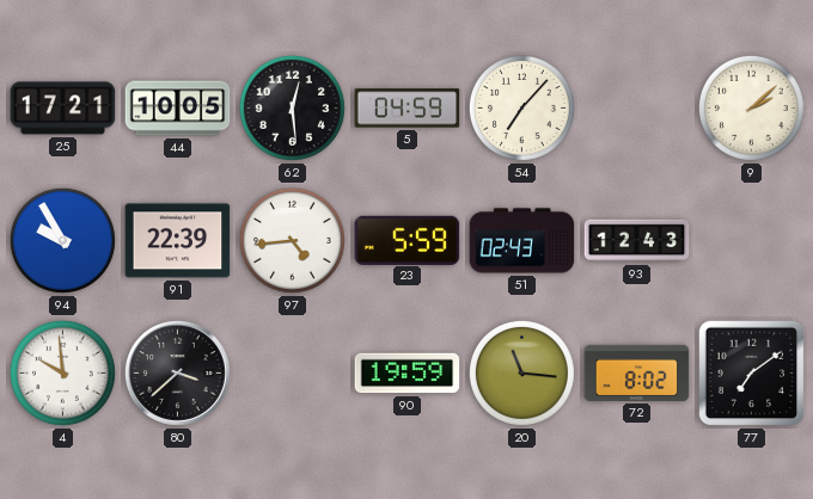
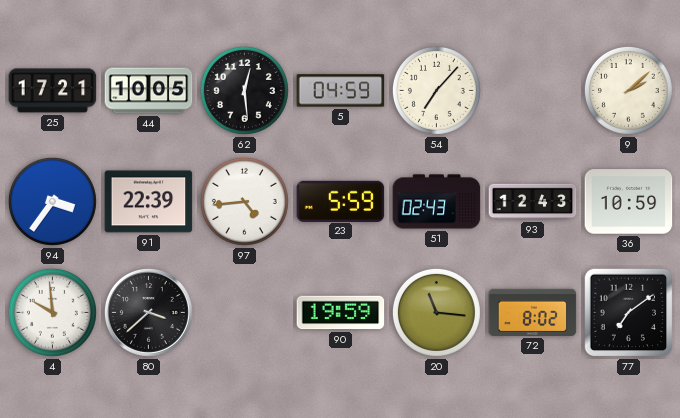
94: 9:55 -> 3:36 (52, 201)
36: none -> 10:59 (629, 202)
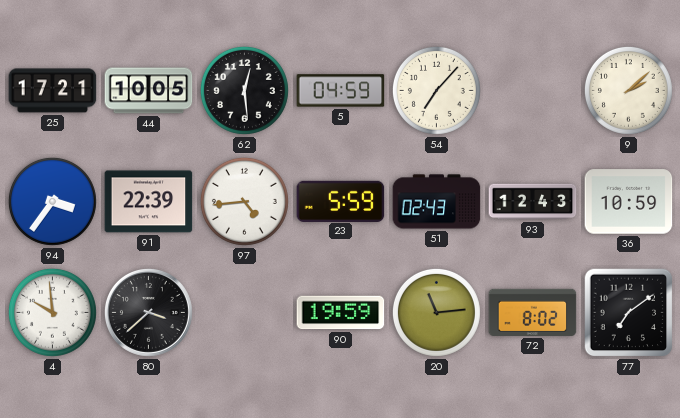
20: 11:16 -> 11:14 (436, 312)
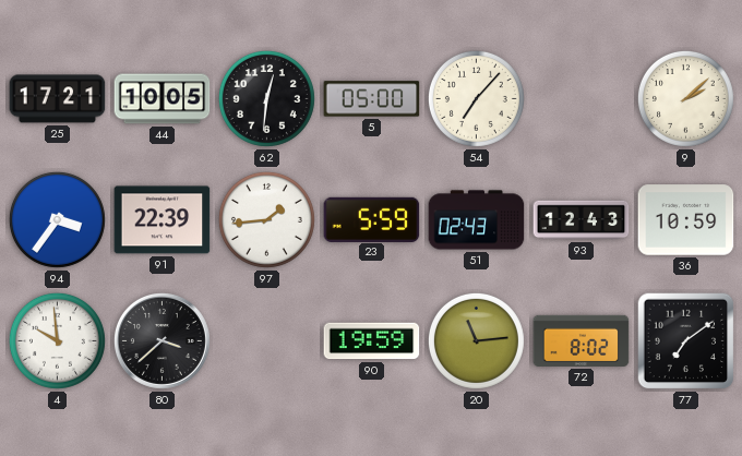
62: 12:29 -> 12:31 (266, 98)
5: 04:59 -> 05:00 (372, 99)
97: 4:44 -> 1:44 (266, 219)
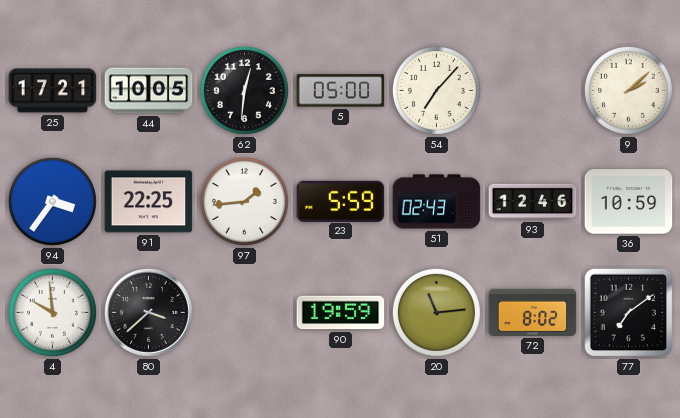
91: 22:39 -> 22:25 (149, 202)
93: 12:43 -> 12:46 (533, 202)
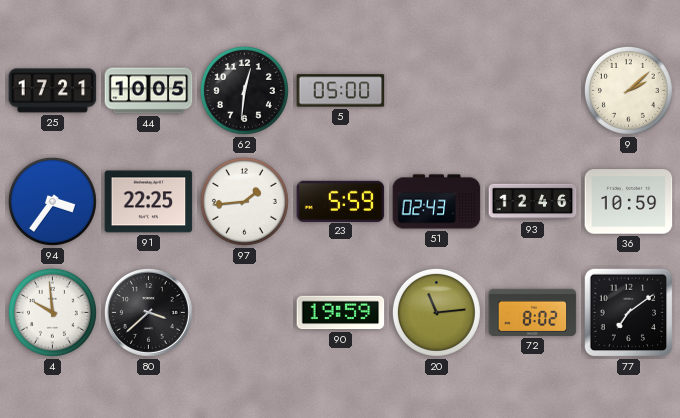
54: 7:07 -> none (436, 90)
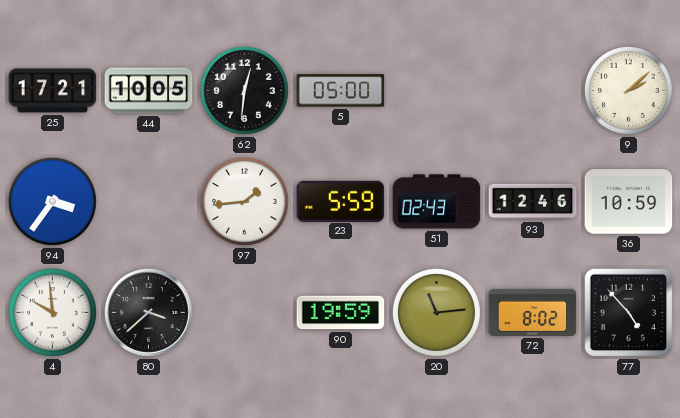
91: 22:25 -> none (149, 202)
77: 7:09 -> 4:53 (629, 313)
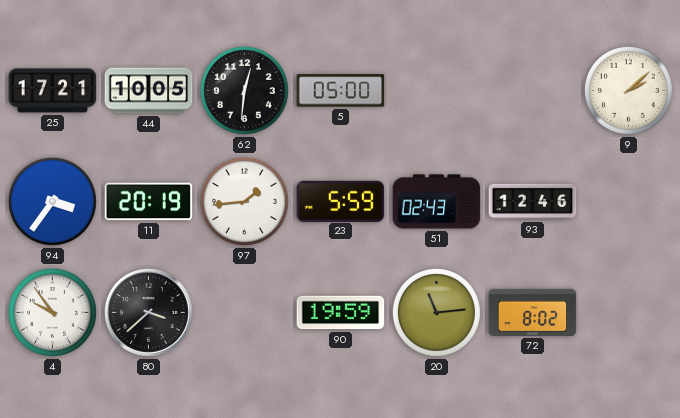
11: none -> 20:19 (149, 202)
36: 10:59 -> none (629, 202)
4: 9:59 -> 9:54 (52, 312)
77: 4:53 -> none (629, 313)
